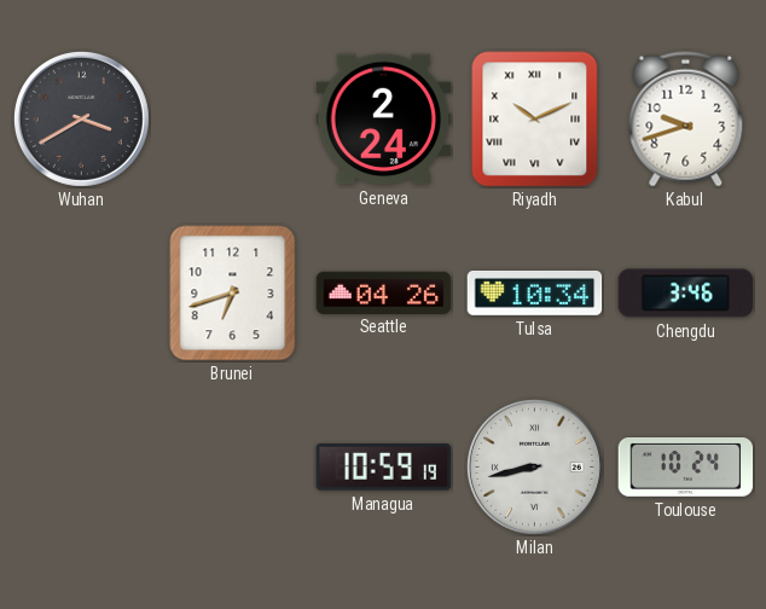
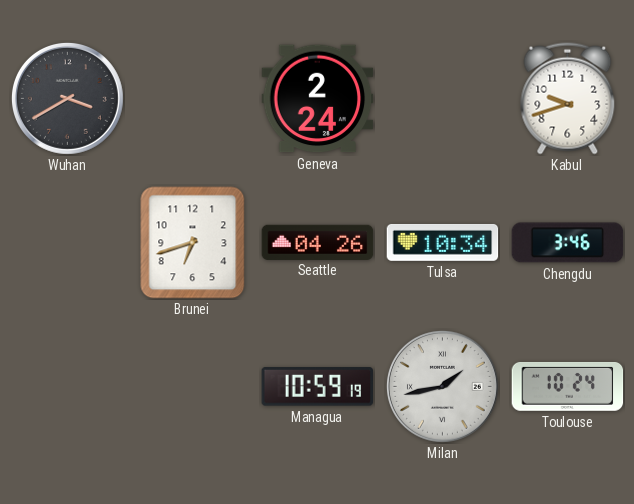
Riyadh: 10:11 -> none (535, 120)
Milan: 8:43 -> 1:43 (442, 386)
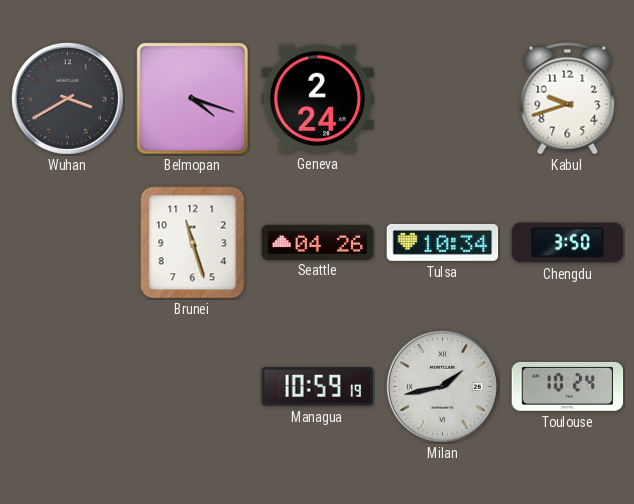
Belmopan: none -> 4:18 (193, 99)
Brunei: 6:42 -> 11:27 (193, 243)
Chengdu: 3:46 -> 3:50 (568, 243)
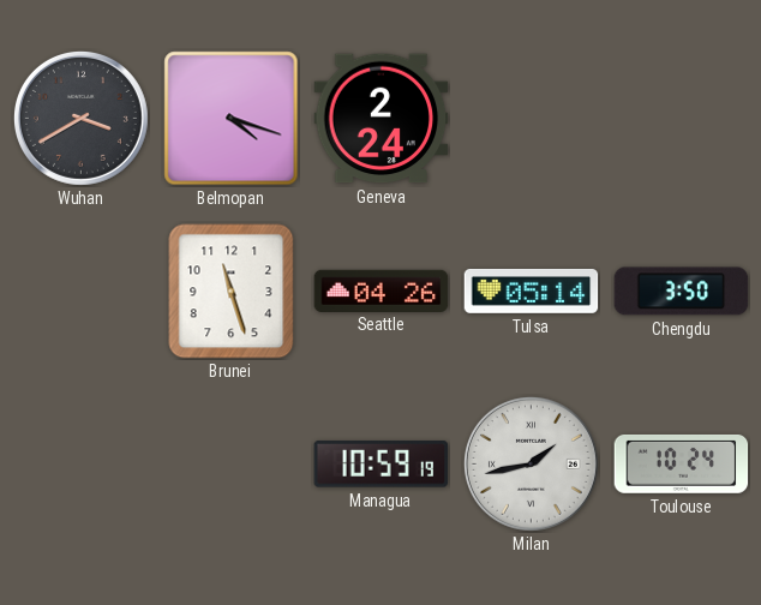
Kabul: 9:42 -> none (568, 99)
Tulsa: 10:34 -> 05:14 (532, 290)
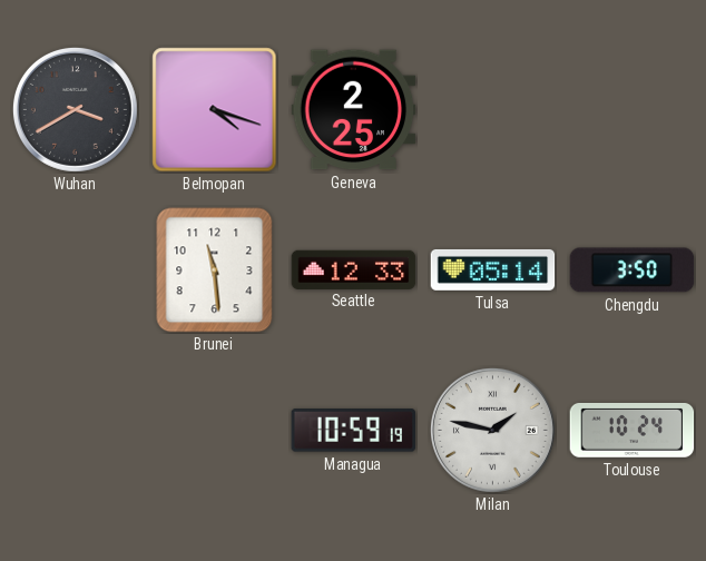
Geneva: 2:24 -> 2:25 (354, 110)
Brunei: 11:27 -> 11:29 (215, 270)
Seattle: 04:26 -> 12:33 (354, 269)
Milan: 1:43 -> 1:47 (492, 430)
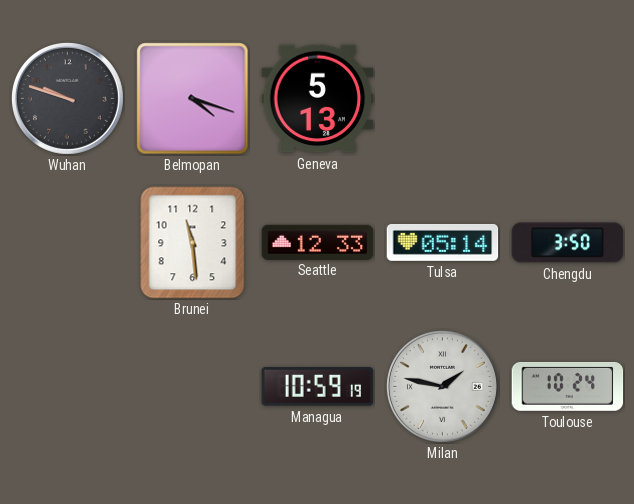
Wuhan: 3:40 -> 9:48 (67, 98)
Geneva: 2:25 -> 5:13 (318, 99)
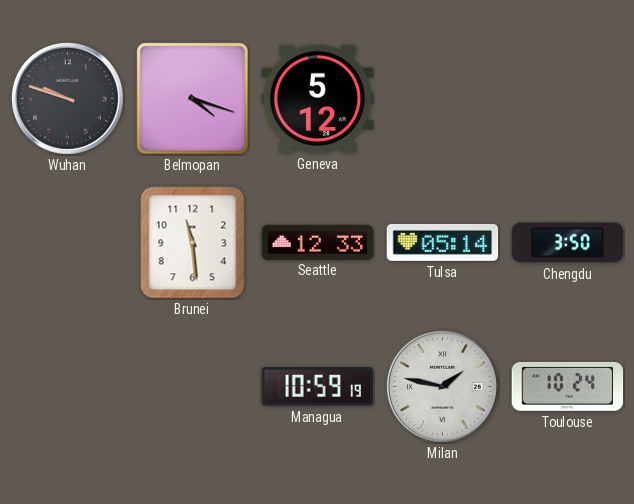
Geneva: 5:13 -> 5:12 (318, 99)
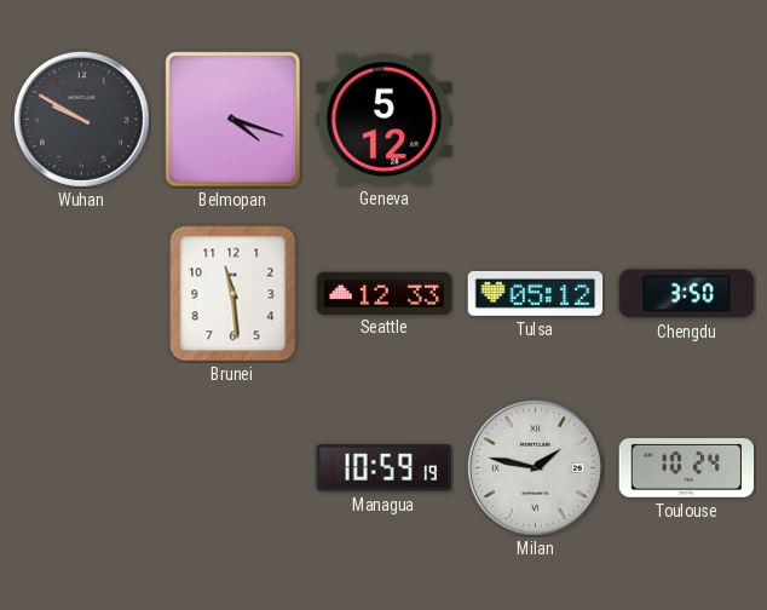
Wuhan: 9:48 -> 9:50 (81, 119)
Tulsa: 05:14 -> 05:12 (536, 293)
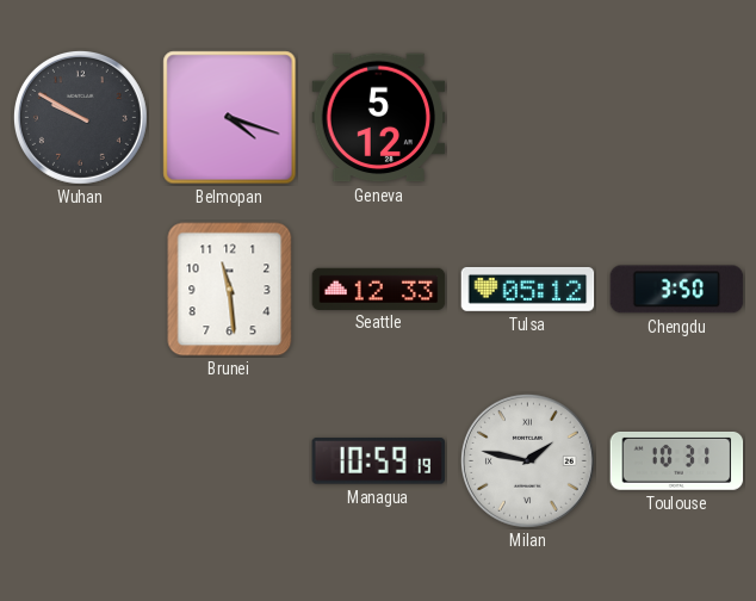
Toulouse: 10:24 -> 10:31 (677, 460)
